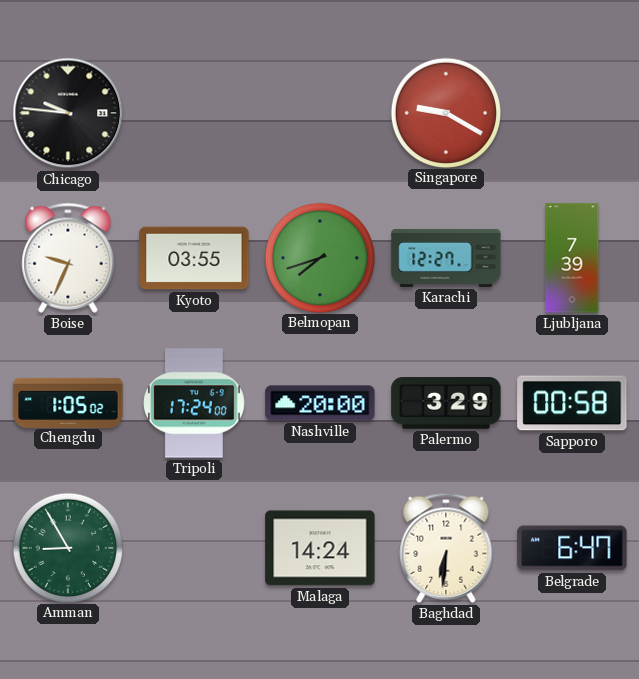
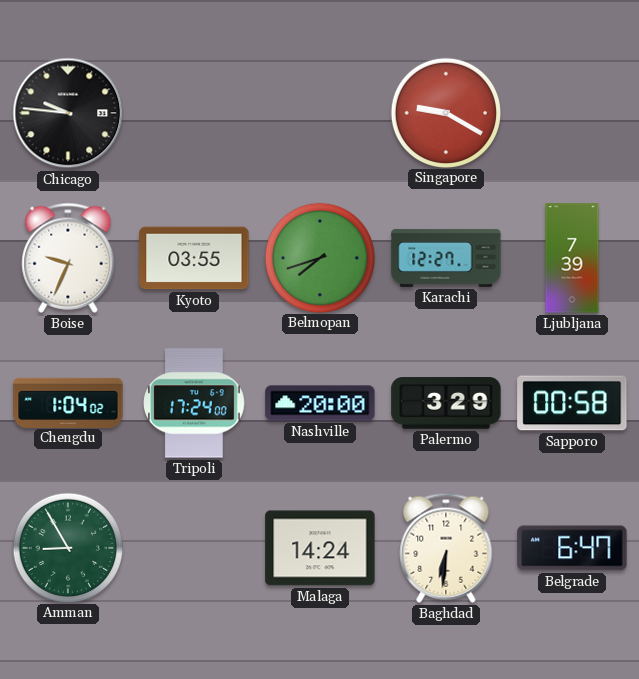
Chengdu: 1:05 -> 1:04 (68, 402)
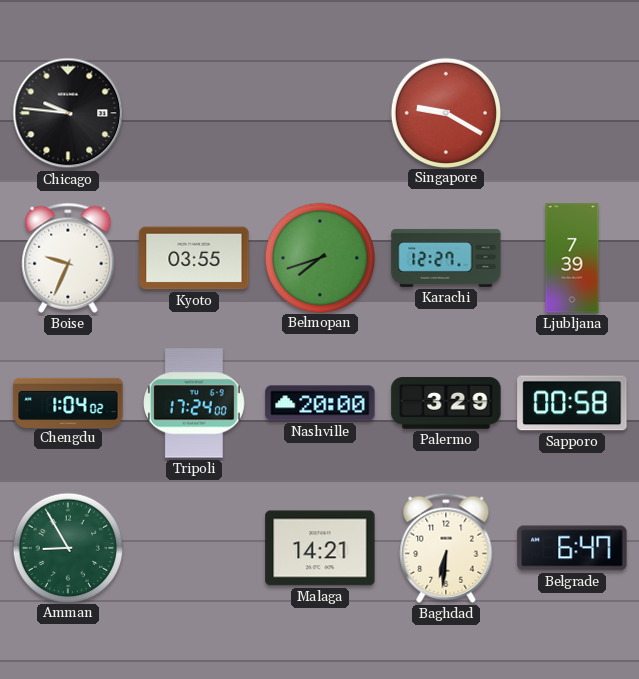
Malaga: 14:24 -> 14:21 (320, 548)
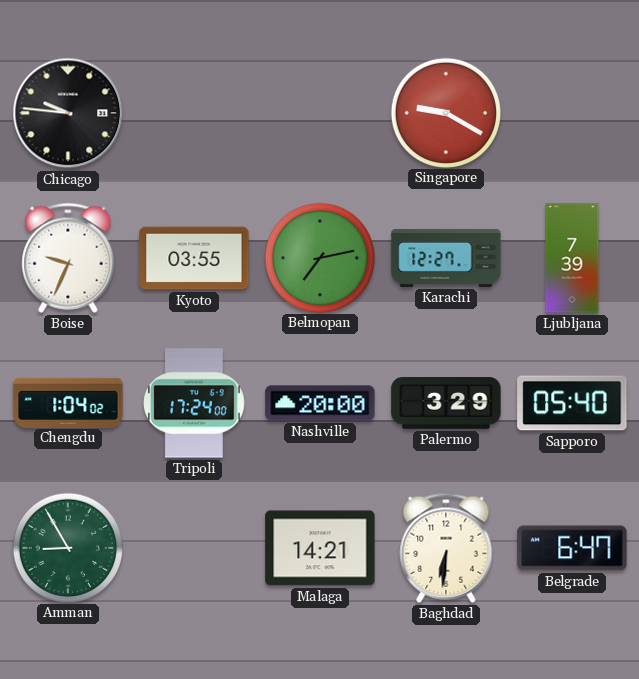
Belmopan: 7:42 -> 7:13 (319, 257)
Sapporo: 00:58 -> 05:40 (572, 403)
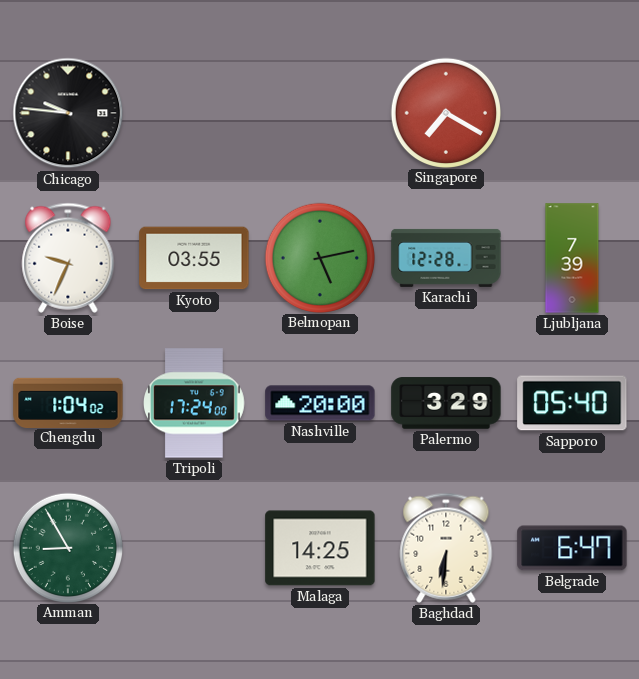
Singapore: 9:20 -> 7:20 (445, 112)
Belmopan: 7:13 -> 5:13 (319, 257)
Karachi: 12:27 -> 12:28 (446, 258)
Malaga: 14:21 -> 14:25 (320, 548)
